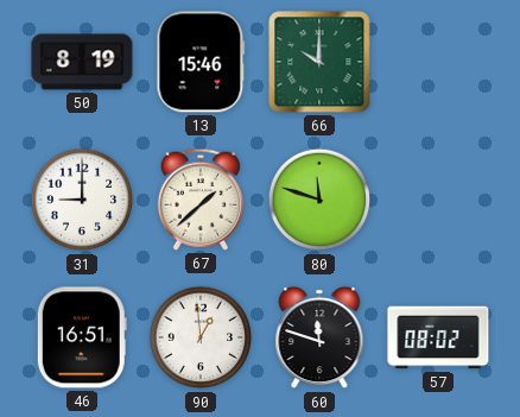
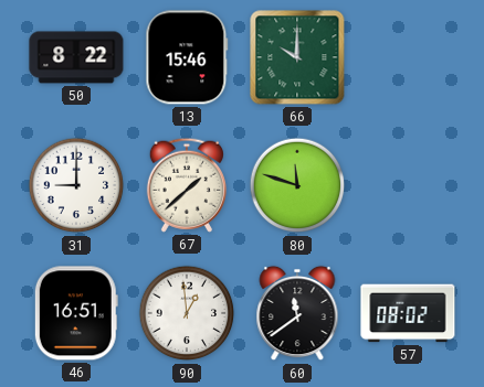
50: 8:19 -> 8:22 (76, 57)
60: 11:48 -> 11:39 (297, 313)
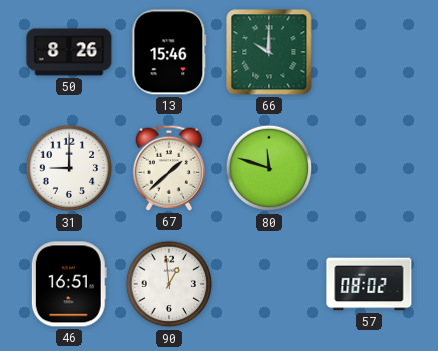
50: 8:22 -> 8:26 (69, 52)
60: 11:39 -> none (297, 313)
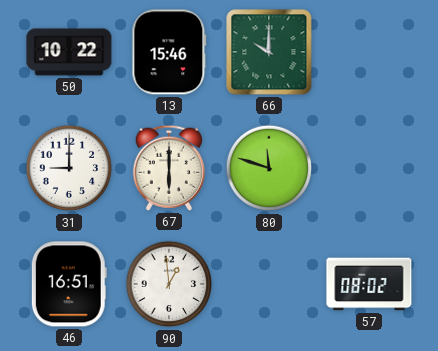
50: 8:26 -> 10:22 (69, 52)
67: 1:38 -> 6:00 (169, 168)
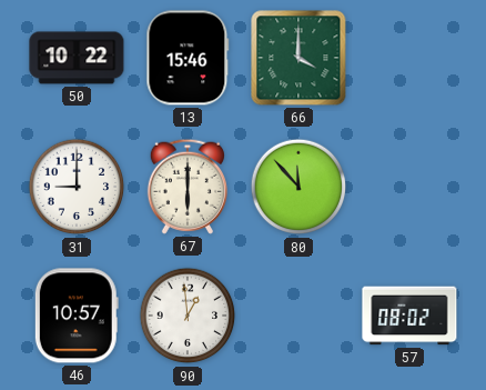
66: 10:00 -> 4:00 (298, 58)
80: 11:48 -> 11:53 (298, 187)
46: 16:51 -> 10:57 (77, 316)
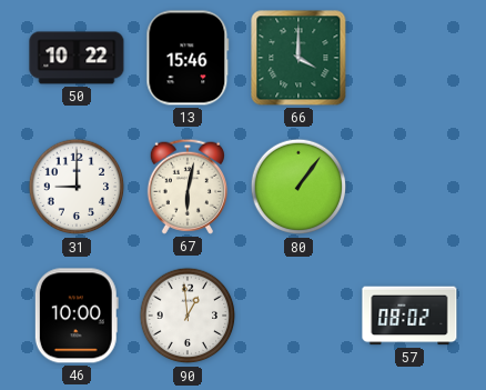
67: 6:00 -> 6:02 (188, 187)
80: 11:53 -> 1:06 (298, 187)
46: 10:57 -> 10:00 (77, 316)
